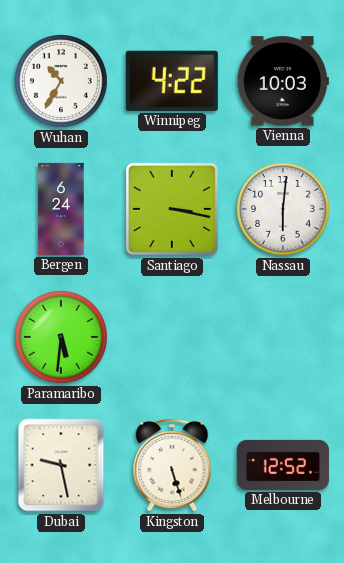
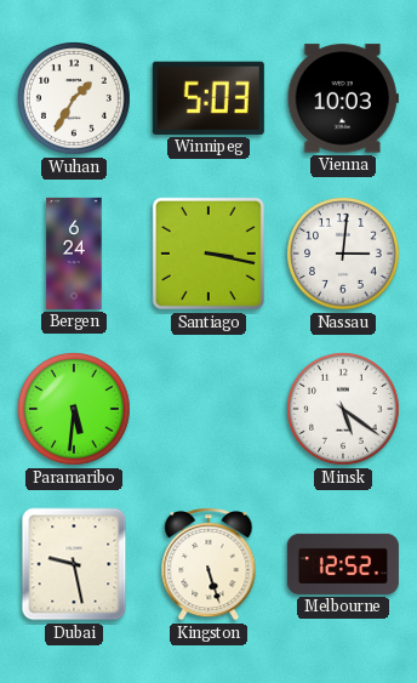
Wuhan: 10:35 -> 1:35 (75, 99)
Winnipeg: 4:22 -> 5:03 (208, 98)
Nassau: 6:01 -> 3:01 (344, 255)
Minsk: none -> 5:21 (344, 410)
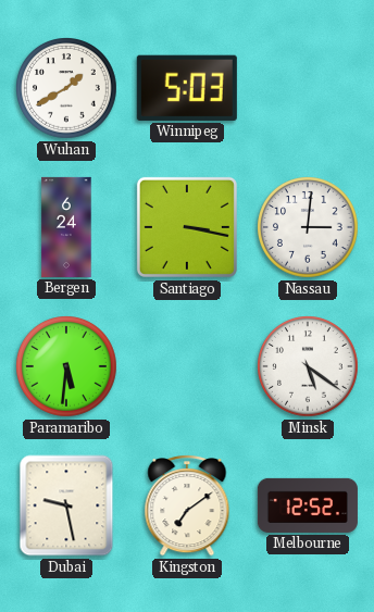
Wuhan: 1:35 -> 1:40 (67, 89)
Vienna: 10:03 -> none (343, 98)
Kingston: 5:27 -> 7:09 (187, 507)
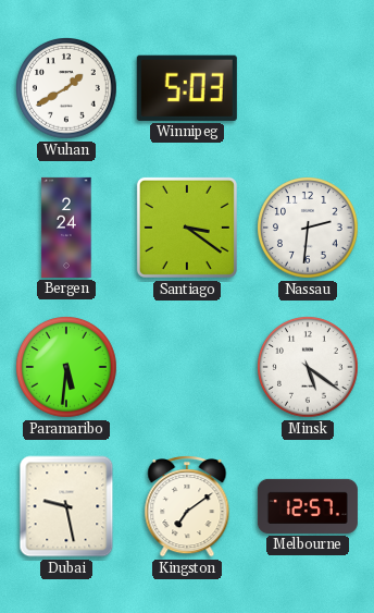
Bergen: 6:24 -> 2:24 (66, 228)
Santiago: 3:17 -> 3:21 (187, 228)
Nassau: 3:01 -> 2:31 (309, 229)
Melbourne: 12:52 -> 12:57 (308, 506)
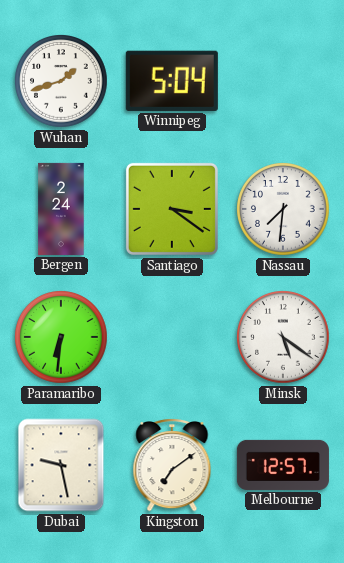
Wuhan: 1:40 -> 1:42 (62, 82)
Winnipeg: 5:03 -> 5:04 (172, 81)
Nassau: 2:31 -> 7:31 (284, 210)
Paramaribo: 5:31 -> 6:31 (62, 338)
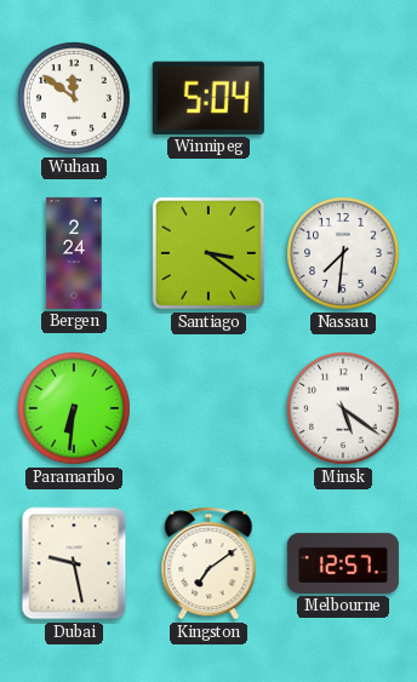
Wuhan: 1:42 -> 11:51 (75, 99)
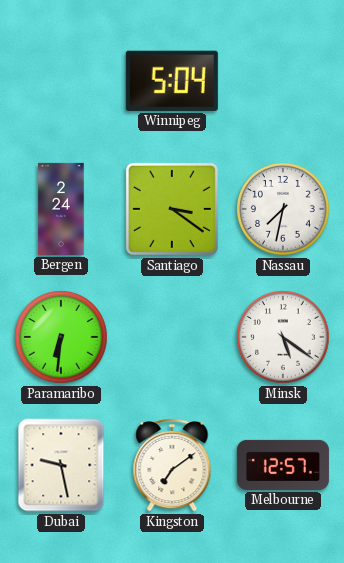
Wuhan: 11:51 -> none (75, 99)
Nassau: 7:31 -> 7:32 (284, 210)
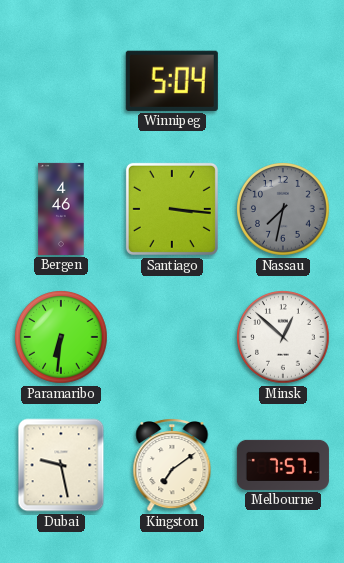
Bergen: 2:24 -> 4:46 (61, 209)
Santiago: 3:21 -> 3:16 (172, 209)
Nassau dial: white -> grey (284, 210)
Minsk: 5:21 -> 12:52 (284, 338)
Melbourne: 12:57 -> 7:57 (283, 465)
